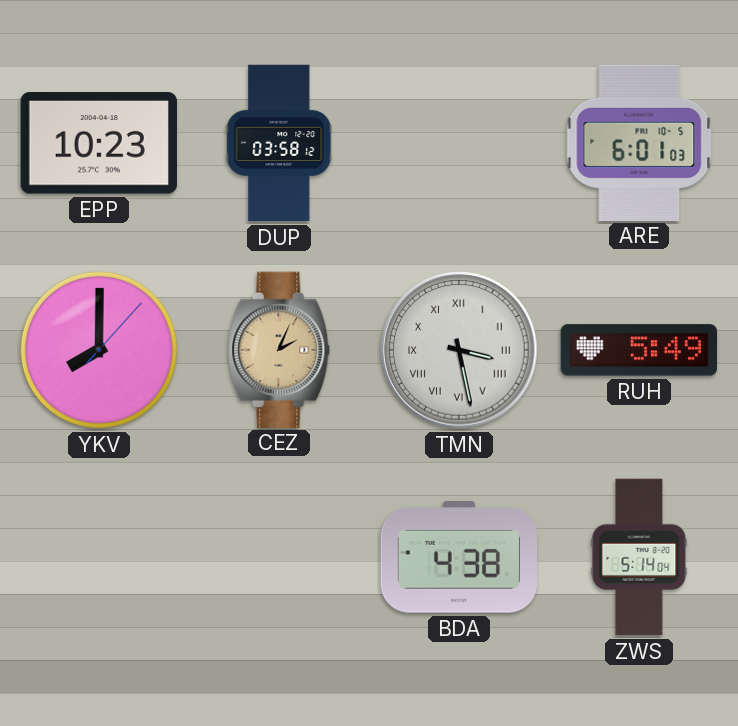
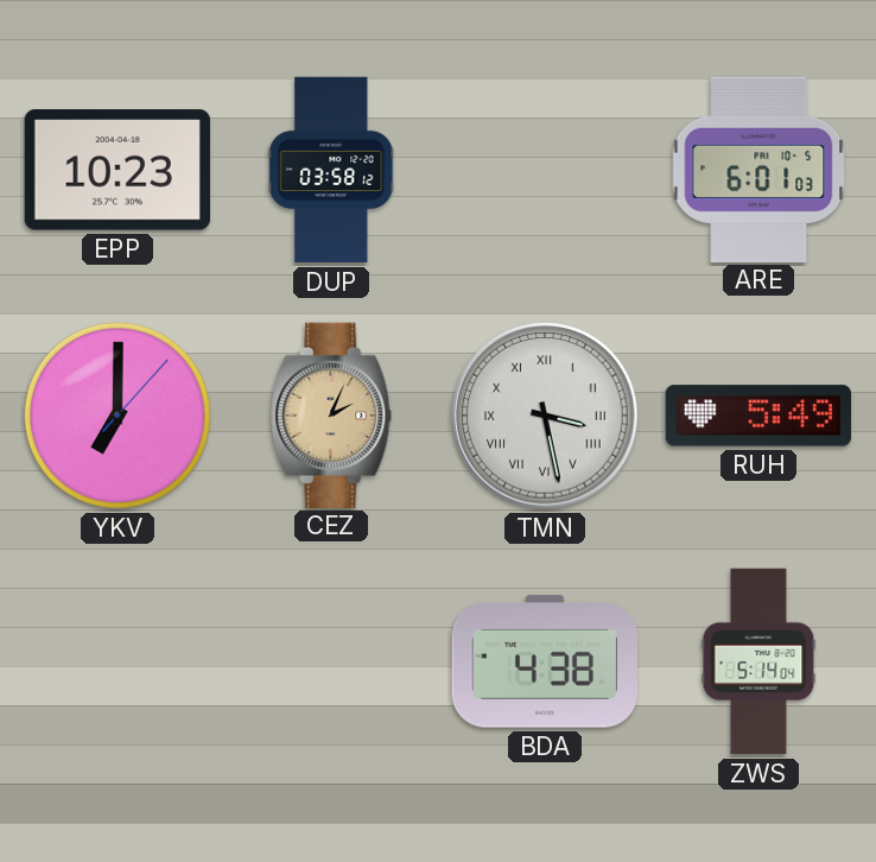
YKV: 8:00 -> 7:00 (118, 416)
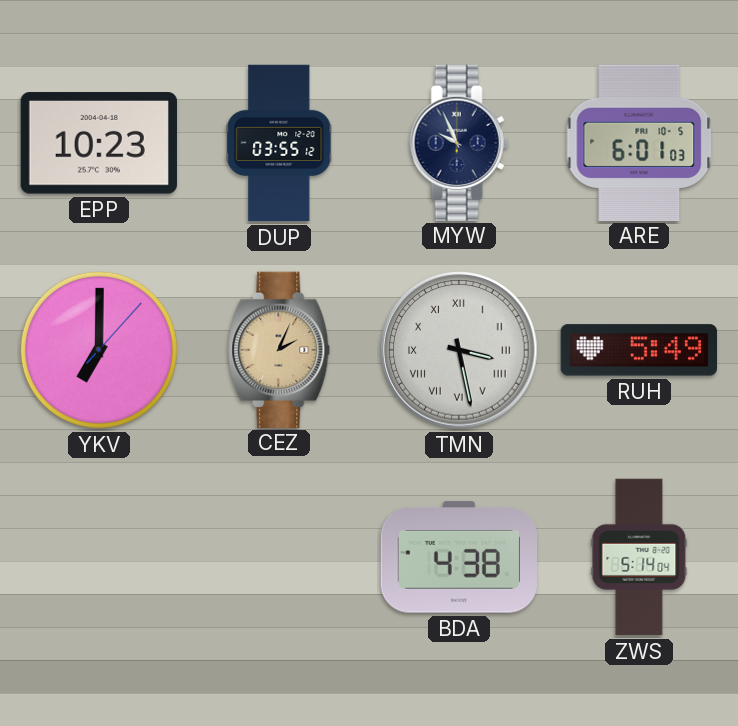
DUP: 03:58 -> 03:55 (279, 143)
MYW: none -> 9:56 (459, 142)
